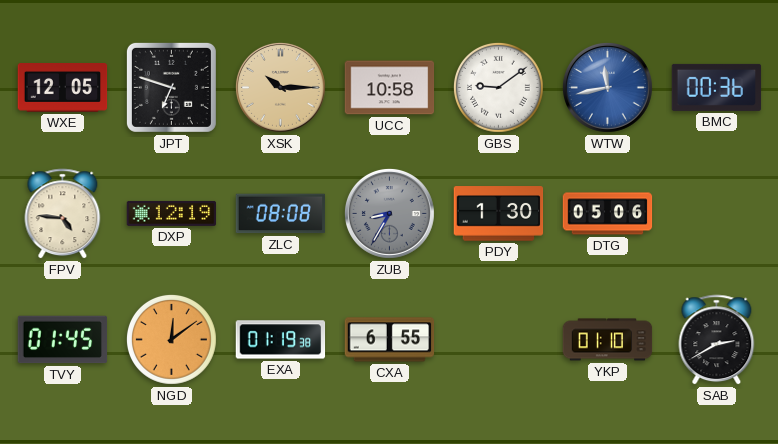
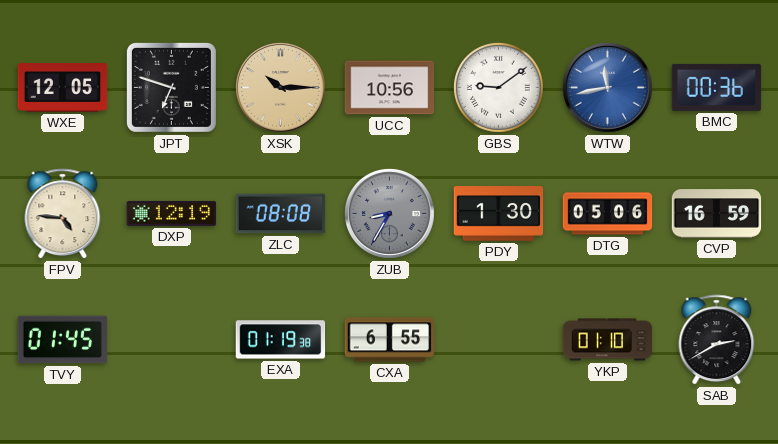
UCC: 10:58 -> 10:56 (390, 88)
CVP: none -> 16:59 (717, 214)
NGD: 12:09 -> none (171, 339)
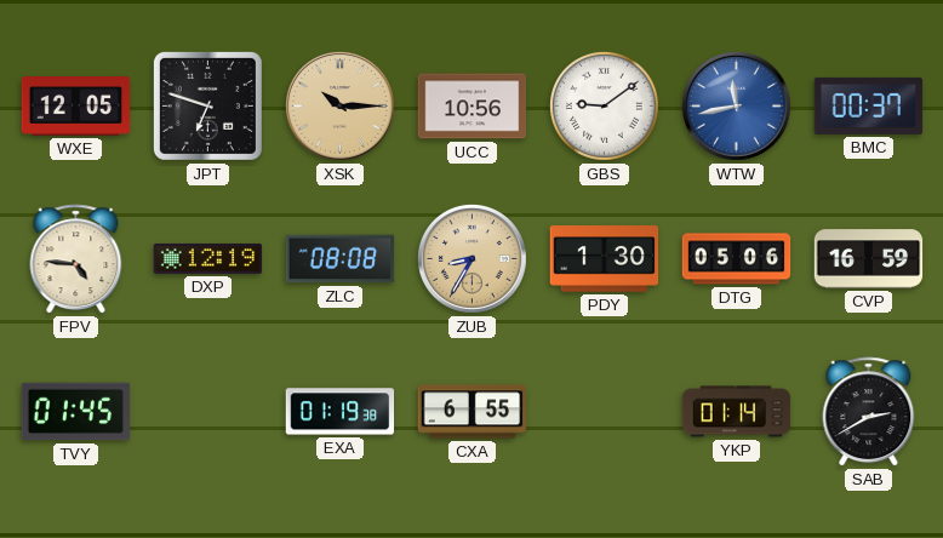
BMC: 00:36 -> 00:37 (869, 105)
ZUB dial: grey -> champagne (471, 258)
YKP: 01:10 -> 01:14 (737, 412)
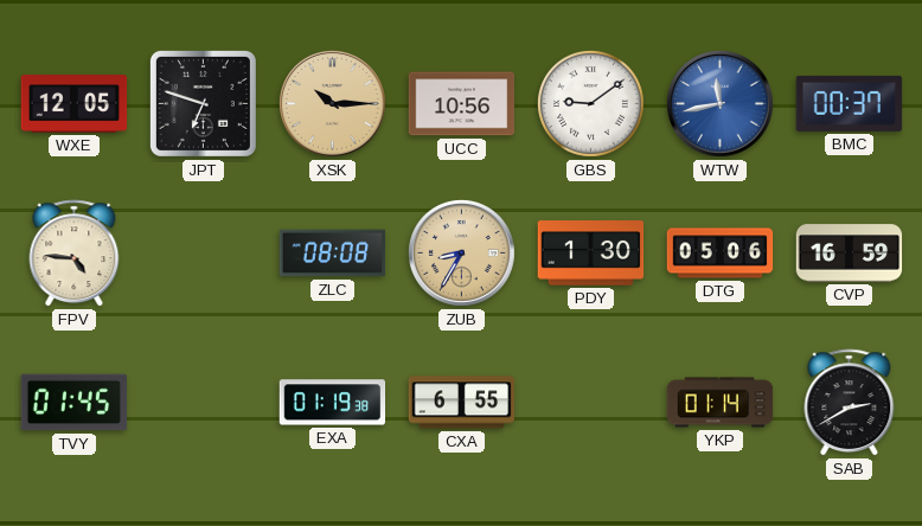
DXP: 12:19 -> none (208, 258)
